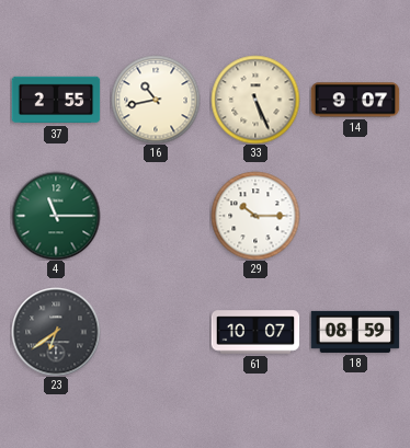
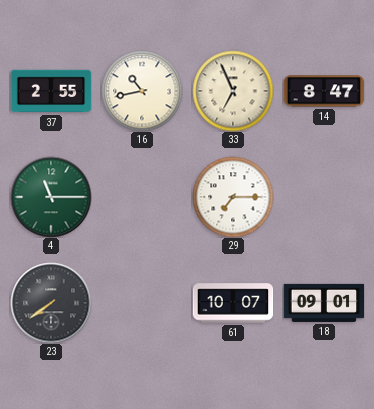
33: 5:26 -> 6:56 (233, 91)
14: 9:07 -> 8:47 (324, 91)
29: 10:15 -> 7:15 (233, 197)
23: 6:39 -> 7:39 (51, 303)
18: 08:59 -> 09:01 (324, 303)
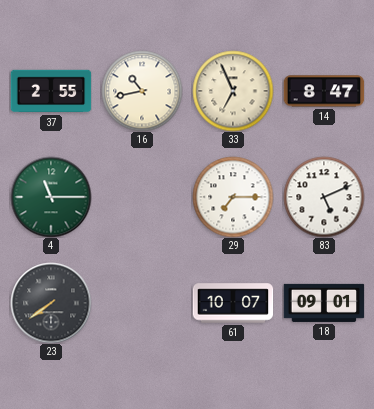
83: none -> 5:11 (324, 197)
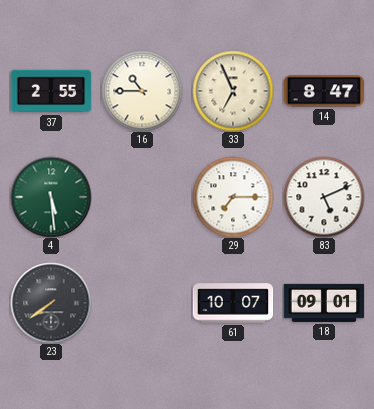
16: 10:43 -> 10:45 (142, 91)
4: 11:15 -> 5:29 (51, 197)
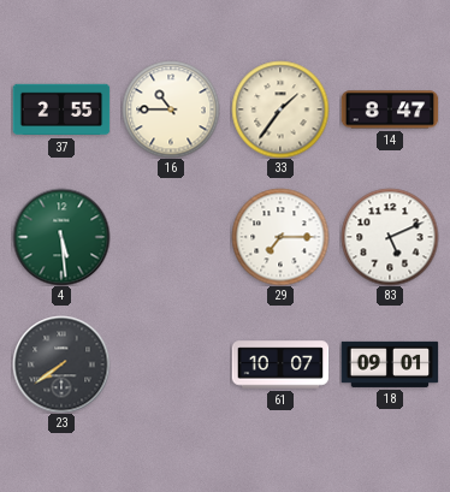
33: 6:56 -> 1:36 (280, 109)
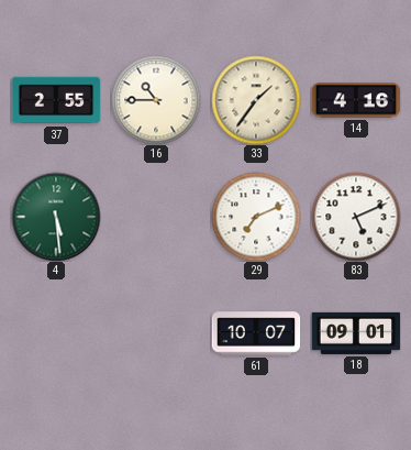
14: 8:47 -> 4:16 (356, 100)
29: 7:15 -> 7:11 (256, 217)
23: 7:39 -> none (61, 364)
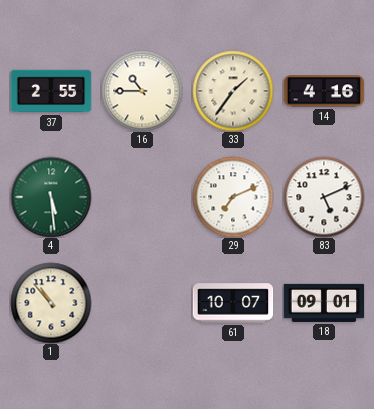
1: none -> 10:53 (51, 303)
